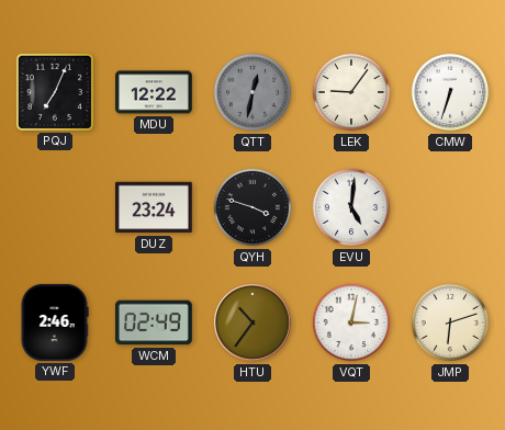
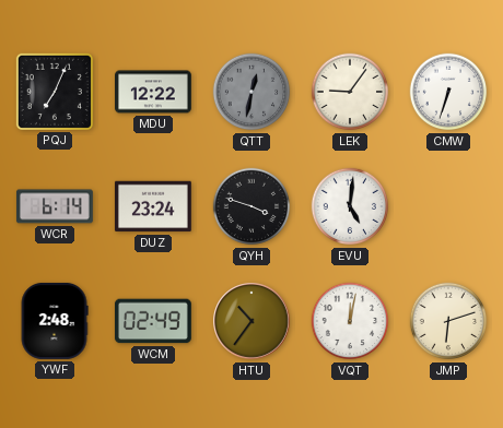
WCR: none -> 6:14 (55, 206)
YWF: 2:46 -> 2:48 (55, 321)
VQT: 3:02 -> 12:02 (350, 321)
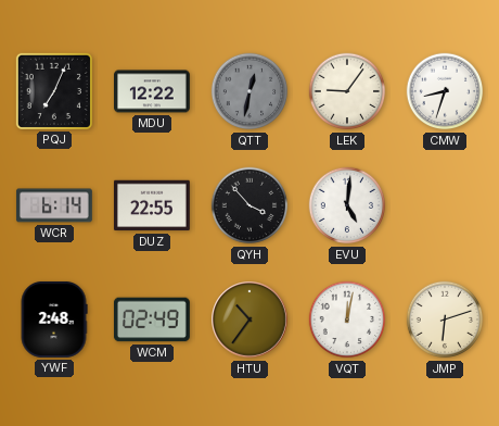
CMW: 6:33 -> 8:33 (445, 91)
DUZ: 23:24 -> 22:55 (152, 205)
QYH: 3:48 -> 3:53 (250, 205)
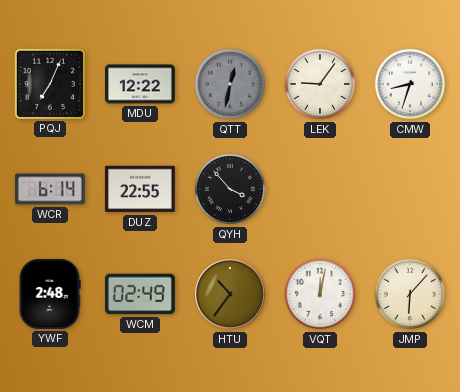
EVU: 5:01 -> none (347, 205)
JMP: 6:12 -> 6:07 (410, 294)
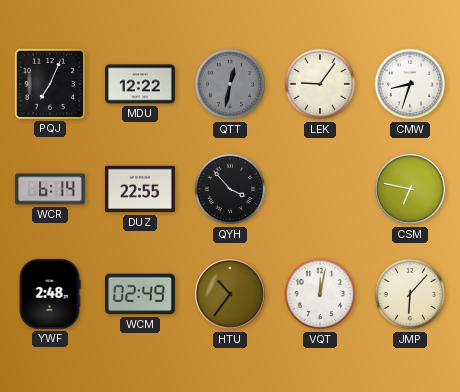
CSM: none -> 6:47 (410, 189)
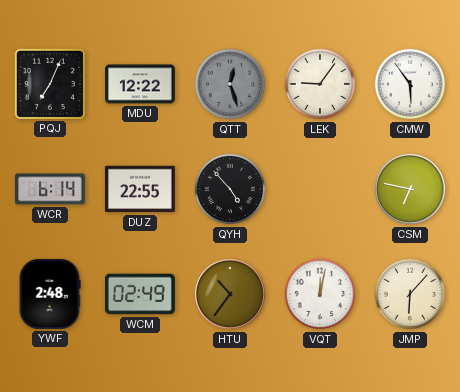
QTT: 12:32 -> 12:27 (230, 84)
CMW: 8:33 -> 5:54 (410, 84)
QYH: 3:53 -> 4:53 (230, 189)
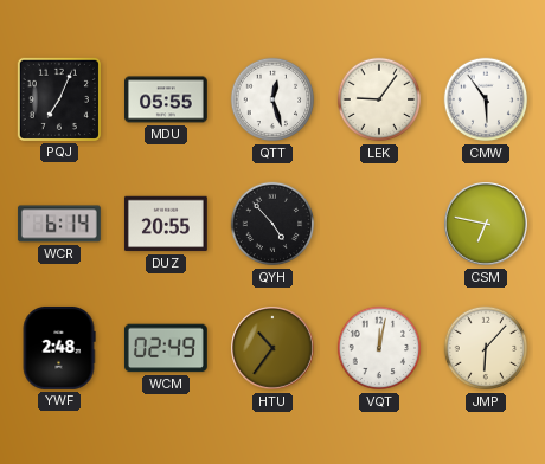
MDU: 12:22 -> 05:55 (167, 99)
QTT dial: grey -> white (272, 99)
DUZ: 22:55 -> 20:55 (166, 224)
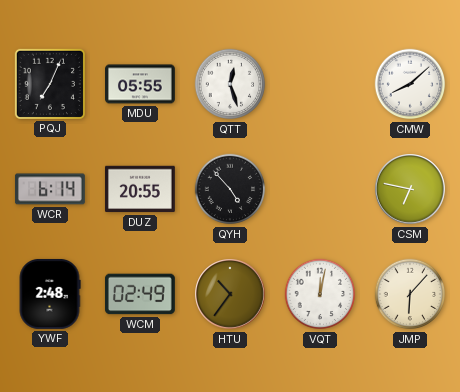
LEK: 9:06 -> none (379, 99)
CMW: 5:54 -> 8:08 (410, 84)
